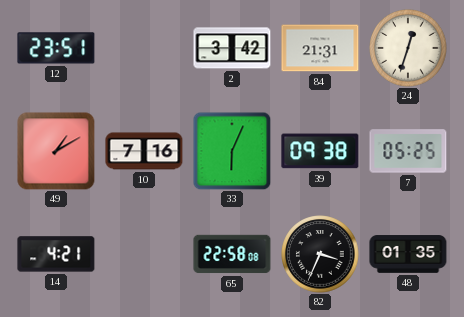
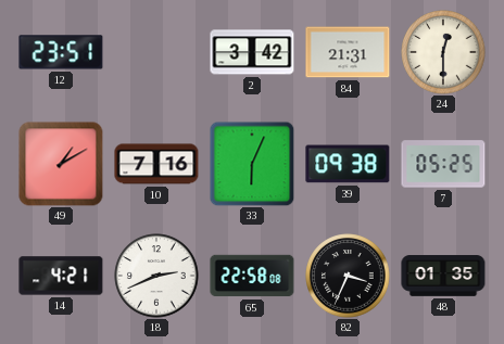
24: 12:33 -> 12:30 (443, 52)
18: none -> 2:41 (156, 276)
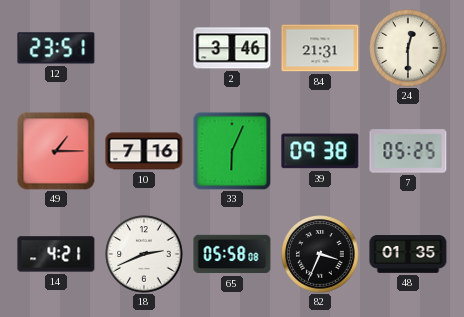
2: 3:42 -> 3:46 (232, 48)
49: 1:10 -> 1:15 (56, 151)
65: 22:58 -> 05:58 (232, 254)
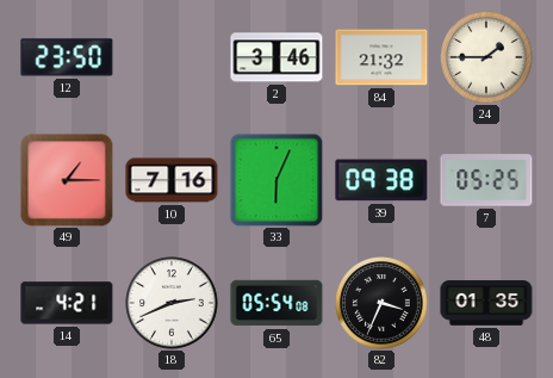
12: 23:51 -> 23:50 (67, 57)
84: 21:31 -> 21:32 (381, 57)
24: 12:30 -> 1:45 (486, 57)
65: 05:58 -> 05:54 (276, 303)
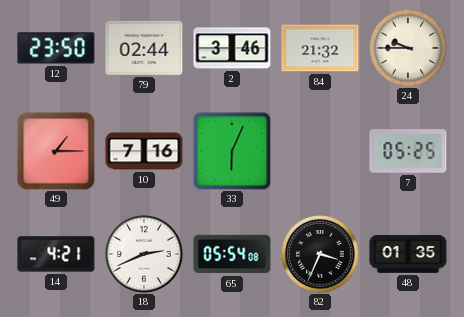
79: none -> 02:44 (144, 48)
24: 1:45 -> 9:45 (408, 48)
39: 09:38 -> none (381, 180)
